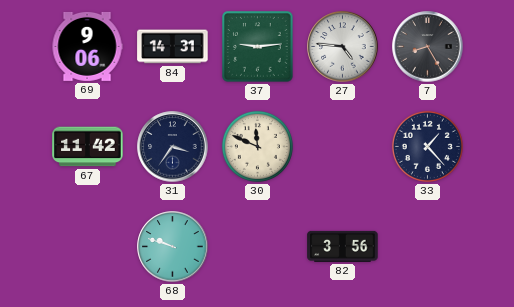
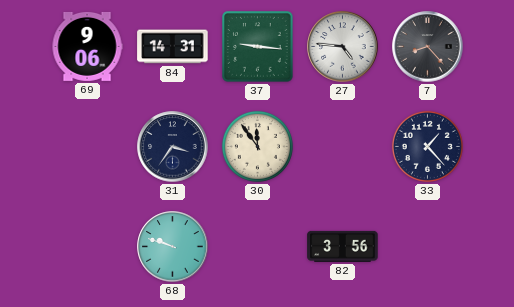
37: 9:14 -> 9:16 (258, 47)
7: 8:25 -> 8:23 (428, 47)
67: 11:42 -> none (88, 147)
30: 11:49 -> 11:54 (257, 146)
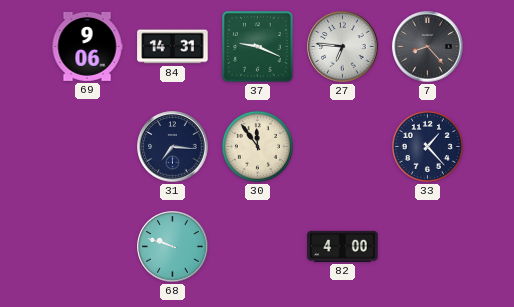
37: 9:16 -> 9:19 (258, 47)
27: 4:46 -> 6:46 (343, 47)
31: 3:36 -> 7:16 (173, 147)
82: 3:56 -> 4:00 (343, 246)
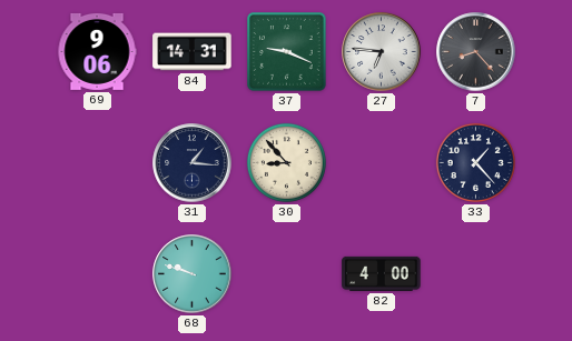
31: 7:16 -> 1:16 (193, 163)
30: 11:54 -> 8:53 (286, 162)
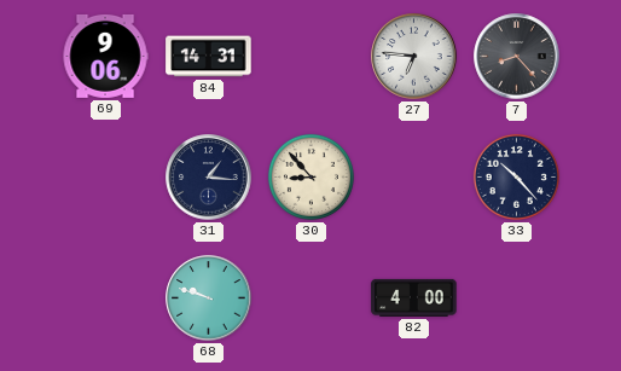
37: 9:19 -> none (287, 52)
33: 1:23 -> 10:23 (516, 176)
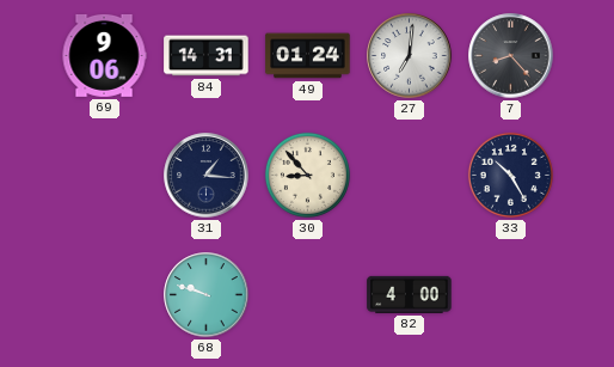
49: none -> 01:24 (308, 56)
27: 6:46 -> 7:01 (410, 56)
33: 10:23 -> 10:25 (510, 175)
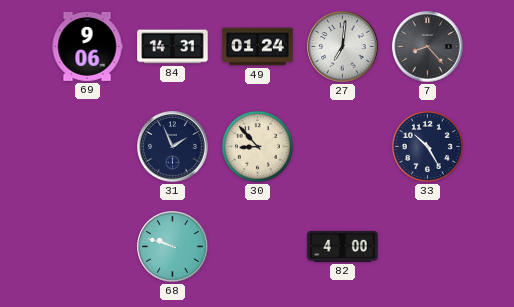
31: 1:16 -> 1:56 (173, 147)
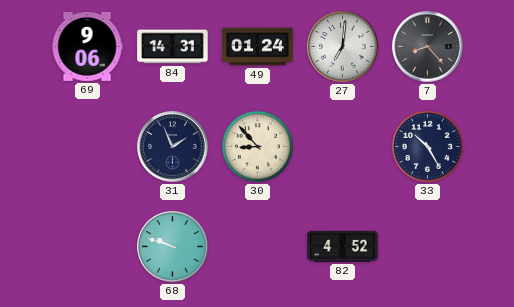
82: 4:00 -> 4:52 (343, 246)
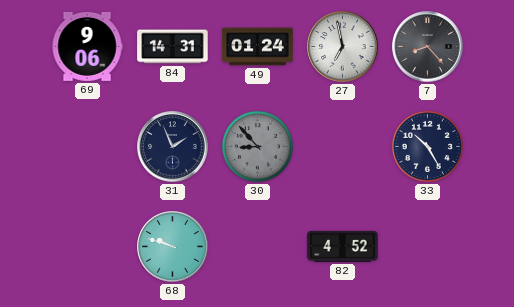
27: 7:01 -> 6:58 (343, 47)
30 dial: cream -> grey (257, 146)
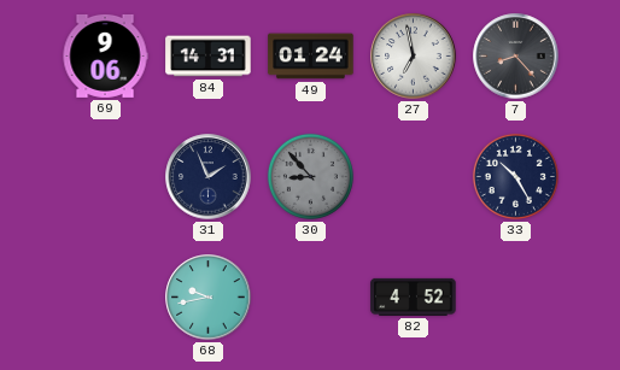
68: 9:48 -> 9:43 (209, 298)
